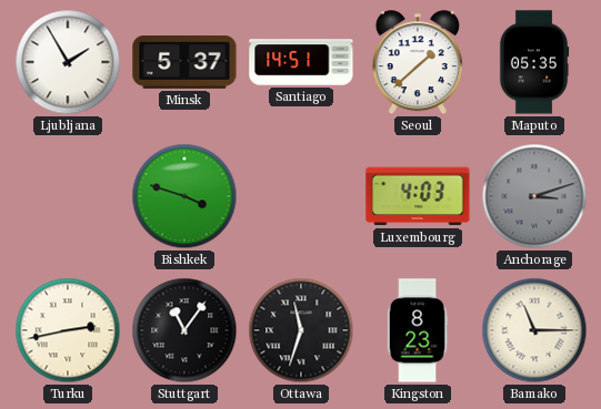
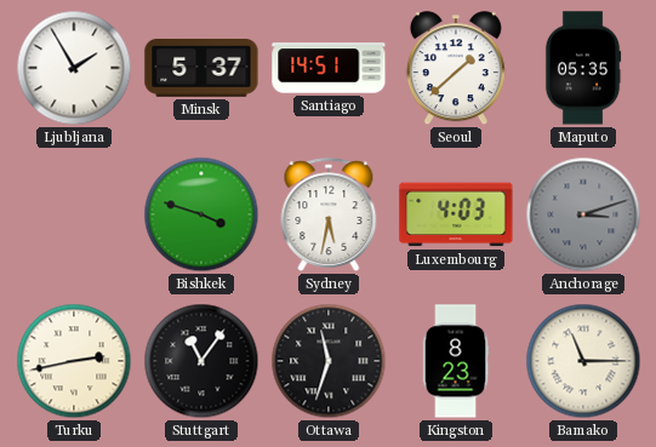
Sydney: none -> 5:32 (329, 214)
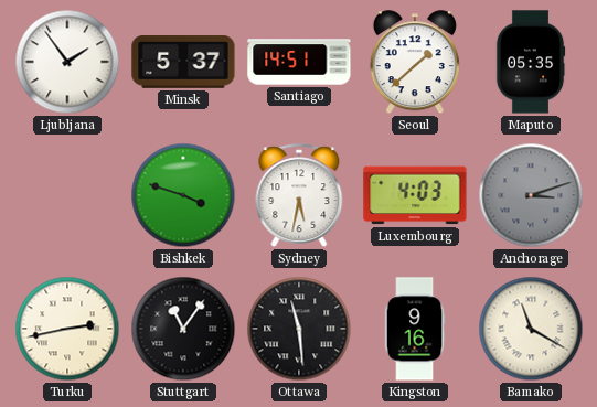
Ljubljana: 1:55 -> 1:54 (67, 62)
Ottawa: 11:33 -> 11:29 (299, 329)
Kingston: 8:23 -> 9:16 (415, 329)
Bamako: 11:15 -> 11:20 (531, 329)
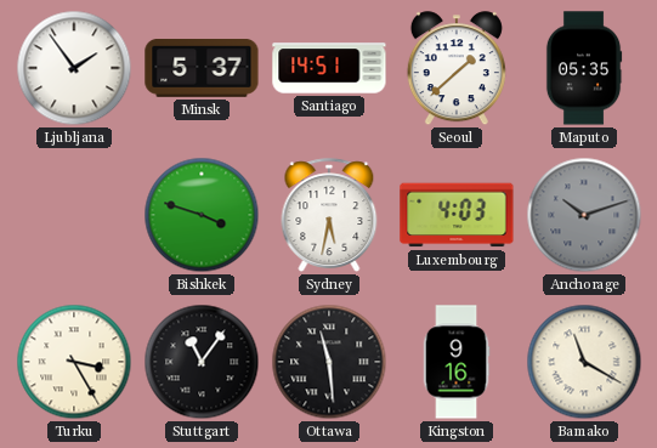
Anchorage: 3:12 -> 10:12 (584, 215)
Turku: 2:43 -> 3:25 (74, 362)
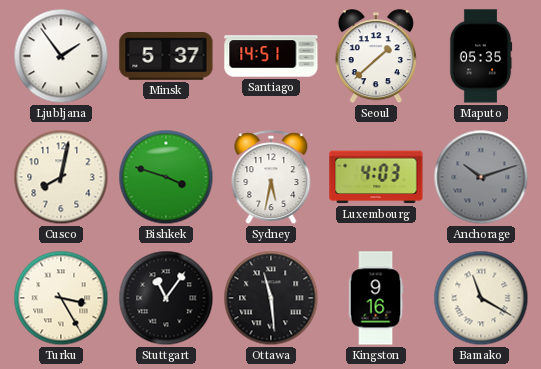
Cusco: none -> 8:02 (61, 177)
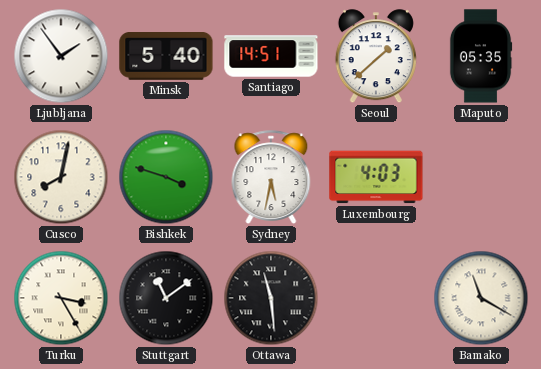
Minsk: 5:37 -> 5:40 (166, 57)
Anchorage: 10:12 -> none (481, 177)
Stuttgart: 11:06 -> 11:09 (166, 298)
Kingston: 9:16 -> none (376, 298)
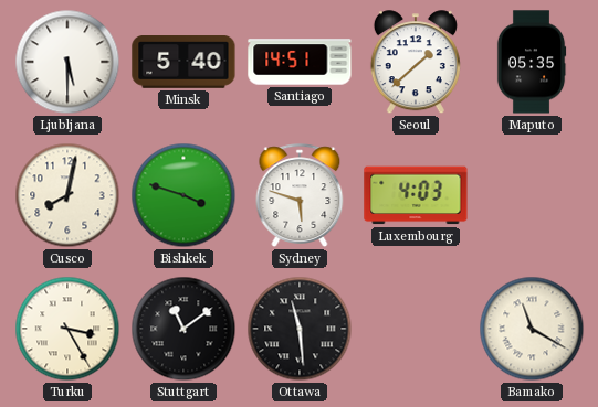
Ljubljana: 1:54 -> 5:30 (67, 62)
Sydney: 5:32 -> 5:48 (300, 195)
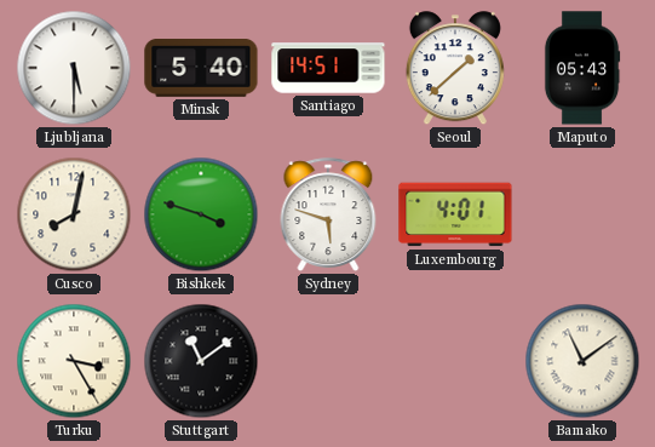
Maputo: 05:35 -> 05:43 (582, 68)
Luxembourg: 4:03 -> 4:01 (455, 214)
Ottawa: 11:29 -> none (300, 329)
Bamako: 11:20 -> 11:09 (582, 361)
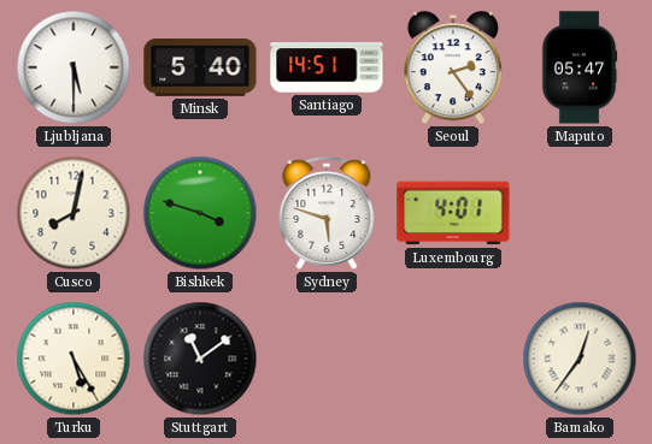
Seoul: 1:38 -> 2:24 (453, 69)
Maputo: 05:43 -> 05:47 (580, 67)
Turku: 3:25 -> 5:25 (74, 359)
Bamako: 11:09 -> 12:36 (580, 359)
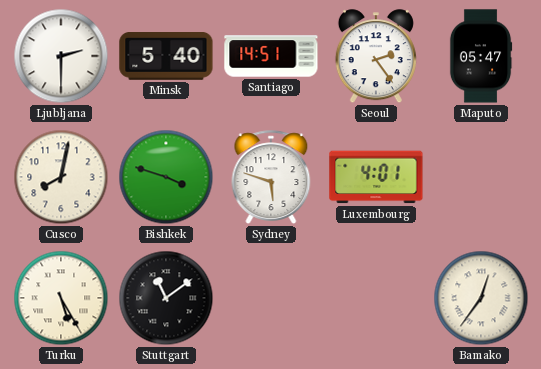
Ljubljana: 5:30 -> 2:30 (61, 56)
